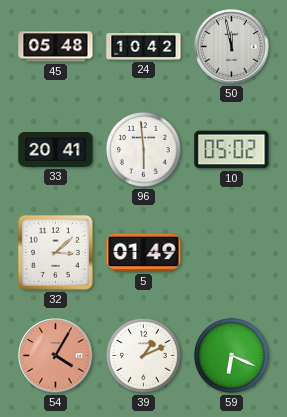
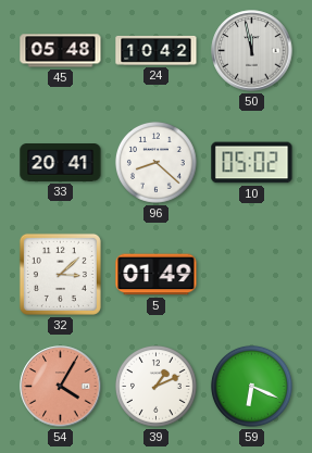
96: 5:59 -> 8:22 (155, 162)
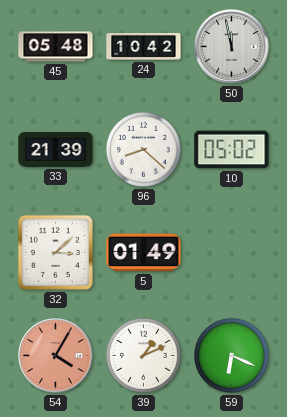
33: 20:41 -> 21:39 (56, 150)
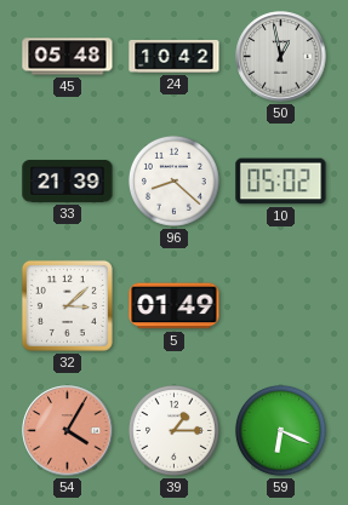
50: 11:58 -> 12:58 (281, 57)
39: 1:11 -> 1:15 (173, 430)
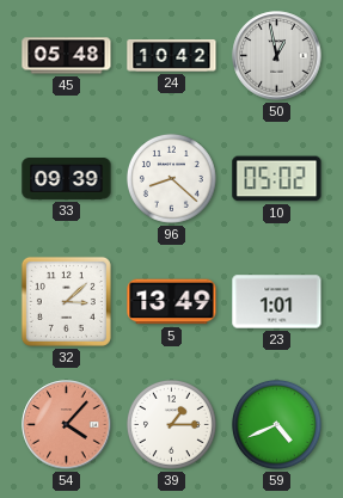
33: 21:39 -> 09:39 (67, 179)
5: 01:49 -> 13:49 (172, 302)
23: none -> 1:01 (277, 302)
54: 4:05 -> 4:07 (67, 425)
59: 6:19 -> 4:41 (276, 424)
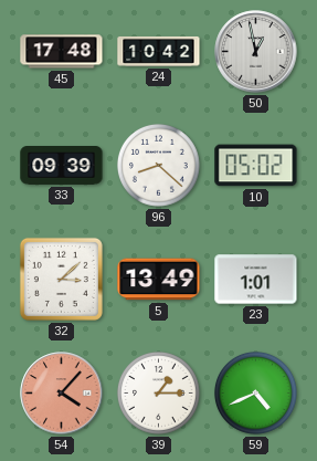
45: 05:48 -> 17:48 (62, 52)
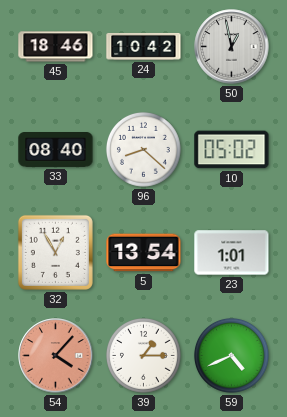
45: 17:48 -> 18:46 (56, 47)
33: 09:39 -> 08:40 (56, 150)
32: 3:08 -> 12:55 (55, 252)
5: 13:49 -> 13:54 (144, 253)
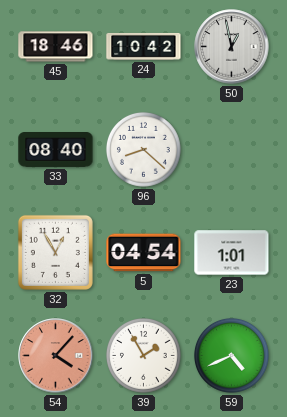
10: 05:02 -> none (232, 150)
5: 13:54 -> 04:54 (144, 253)
39: 1:15 -> 1:55 (143, 355)
